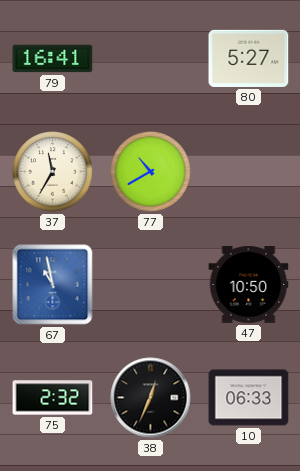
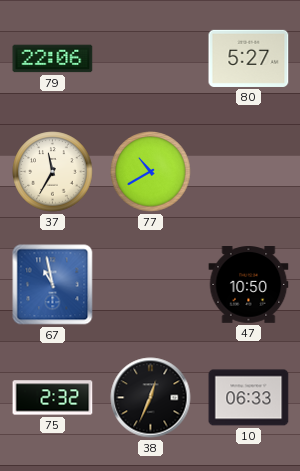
79: 16:41 -> 22:06 (53, 59)
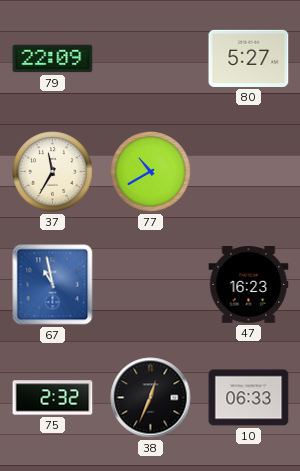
79: 22:06 -> 22:09 (53, 59)
47: 10:50 -> 16:23 (249, 285)
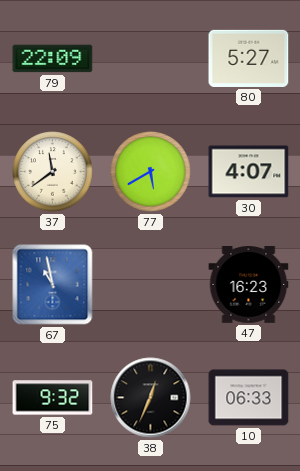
37: 11:35 -> 11:39 (53, 172)
77: 10:40 -> 5:40 (151, 172)
30: none -> 4:07 (249, 172)
75: 2:32 -> 9:32 (53, 398)
